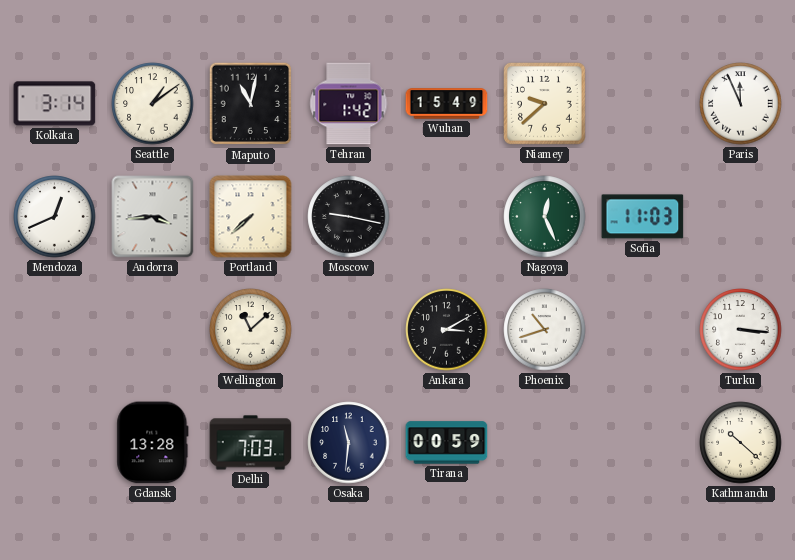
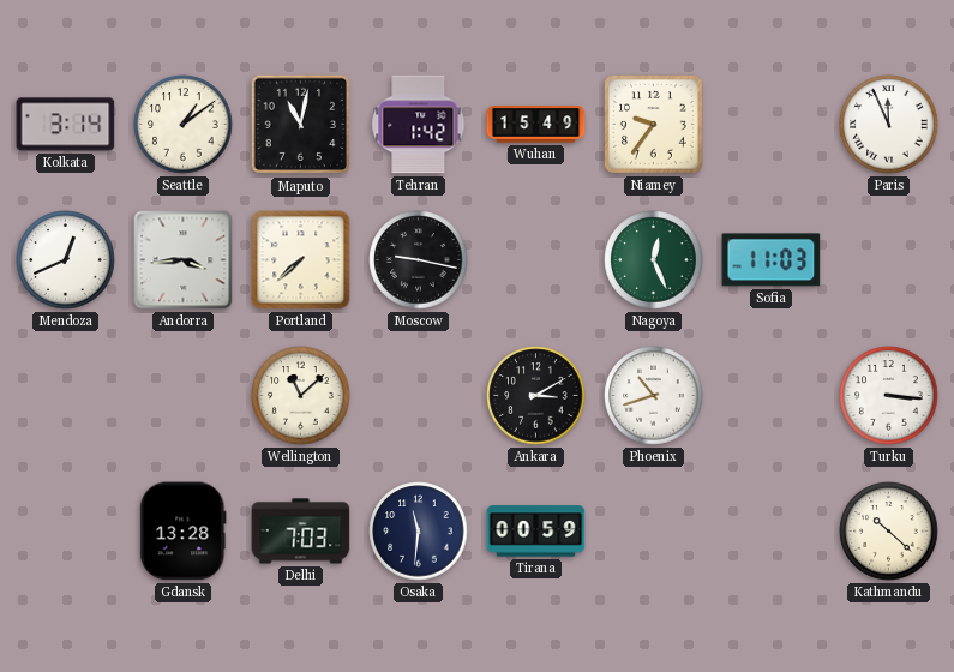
Niamey: 9:38 -> 9:36 (654, 125)
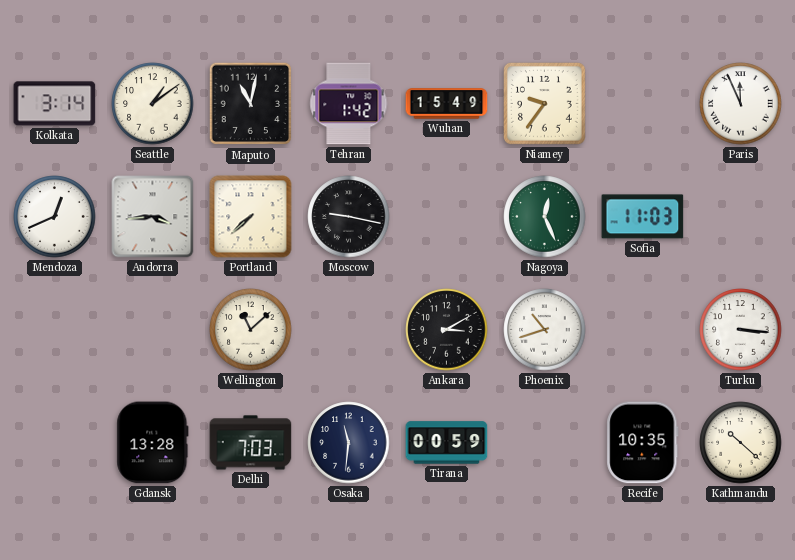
Recife: none -> 10:35 (643, 443)
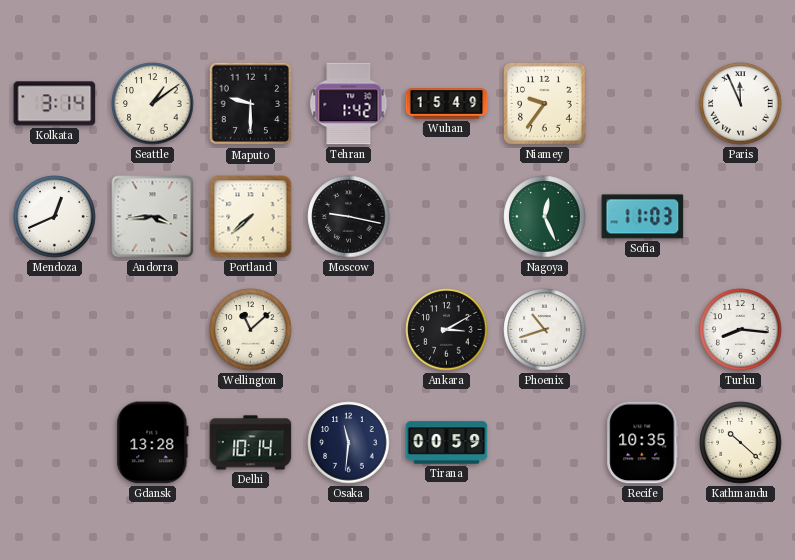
Maputo: 11:02 -> 9:30 (251, 104)
Turku: 3:16 -> 8:16 (741, 330)
Delhi: 7:03 -> 10:14 (251, 443)
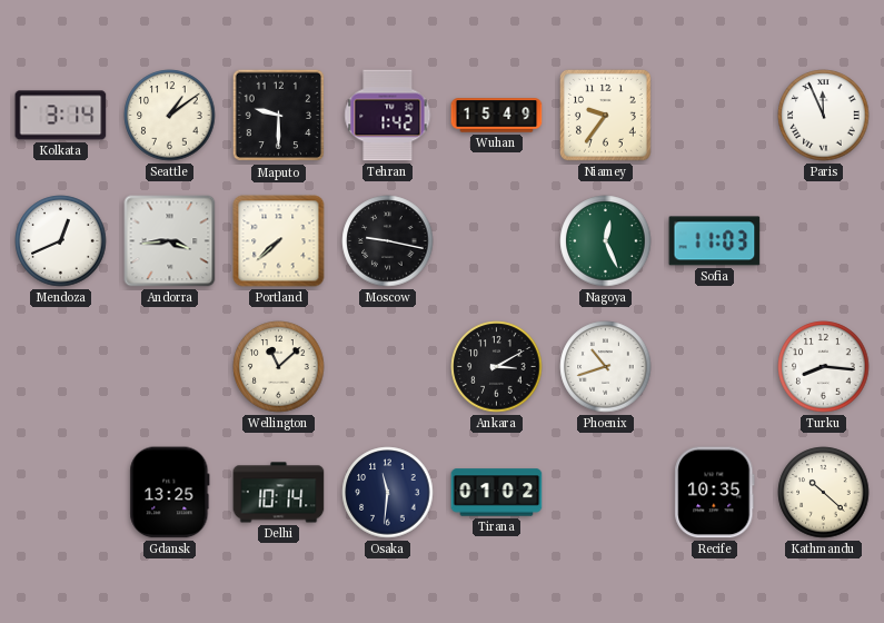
Gdansk: 13:28 -> 13:25 (170, 493)
Tirana: 00:59 -> 01:02 (497, 493)
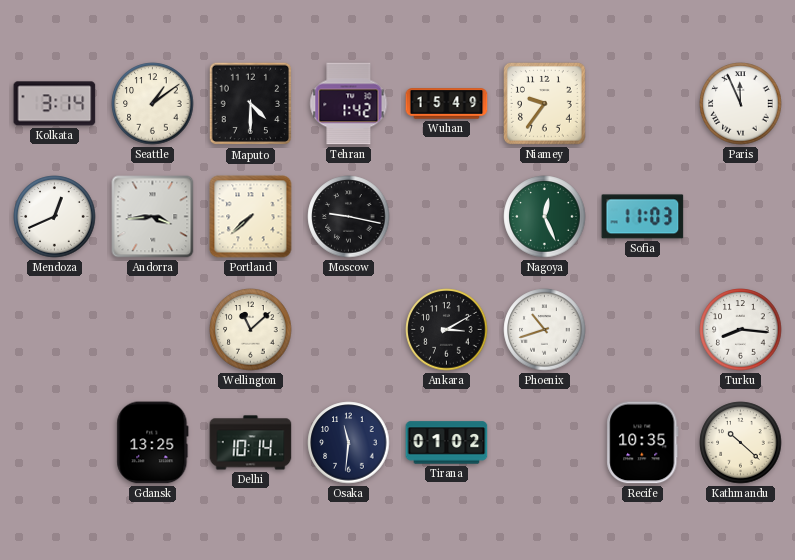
Maputo: 9:30 -> 4:30 (251, 104)
